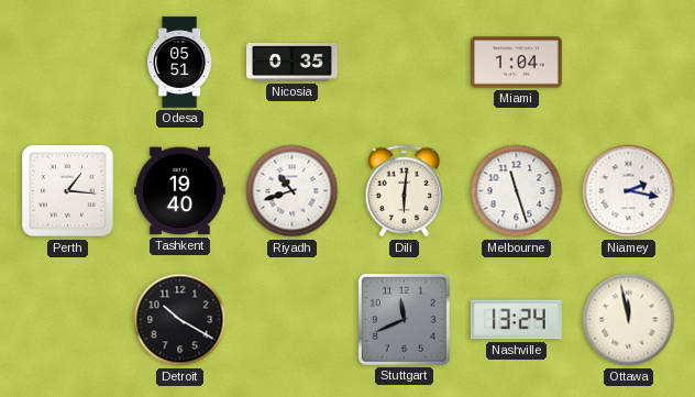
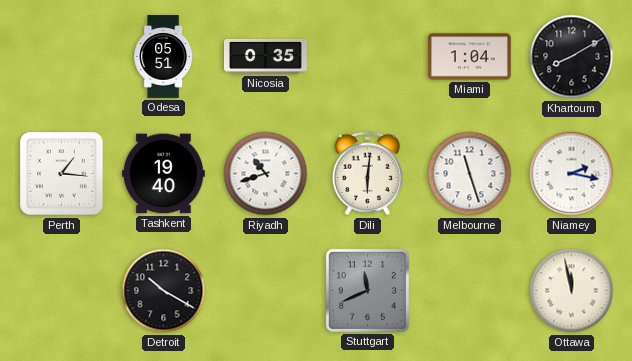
Khartoum: none -> 8:10 (572, 57)
Nashville: 13:24 -> none (516, 320)
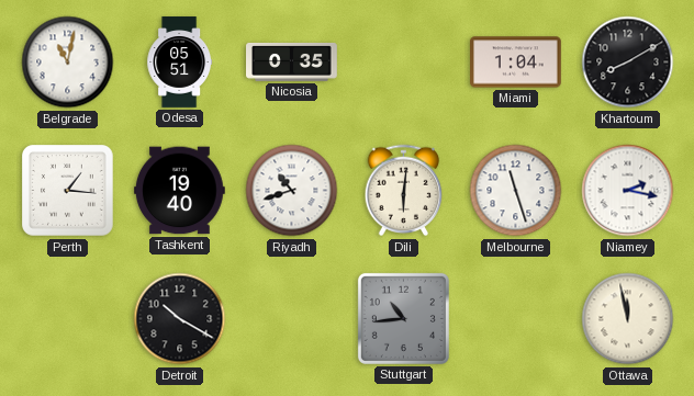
Belgrade: none -> 11:02 (68, 63)
Stuttgart: 11:41 -> 10:44 (403, 318)
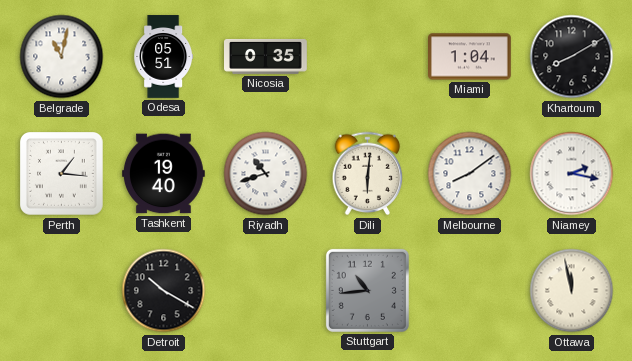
Melbourne: 11:27 -> 8:09 (470, 174)
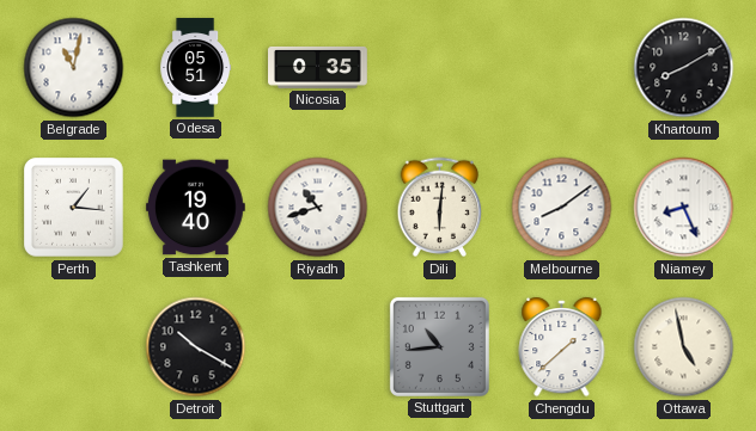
Miami: 1:04 -> none (470, 57)
Niamey: 2:17 -> 8:26 (684, 208)
Chengdu: none -> 1:38 (562, 347)
Ottawa: 11:58 -> 4:58 (684, 347)
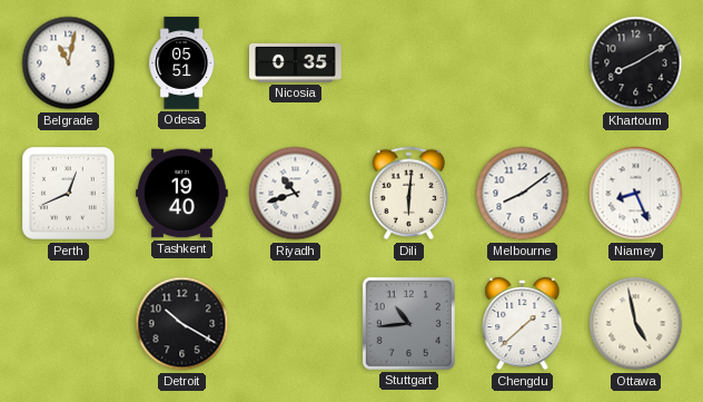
Perth: 1:16 -> 12:41 (69, 194)
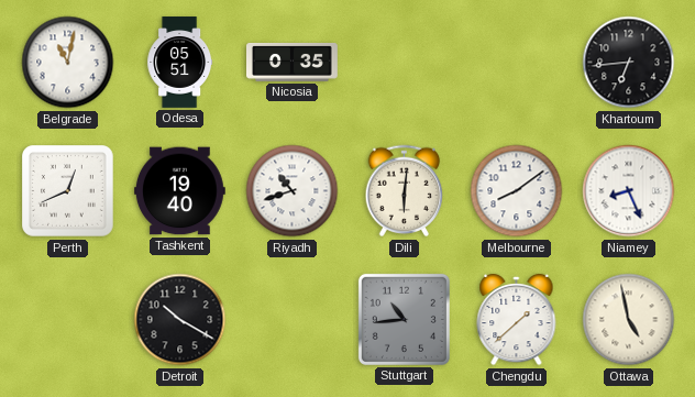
Khartoum: 8:10 -> 6:44 (629, 63)
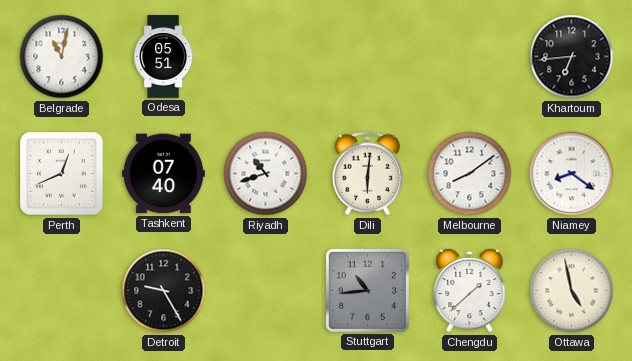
Nicosia: 0:35 -> none (293, 63)
Tashkent: 19:40 -> 07:40 (164, 174)
Niamey: 8:26 -> 8:21 (572, 174)
Detroit: 10:20 -> 9:25 (164, 291)
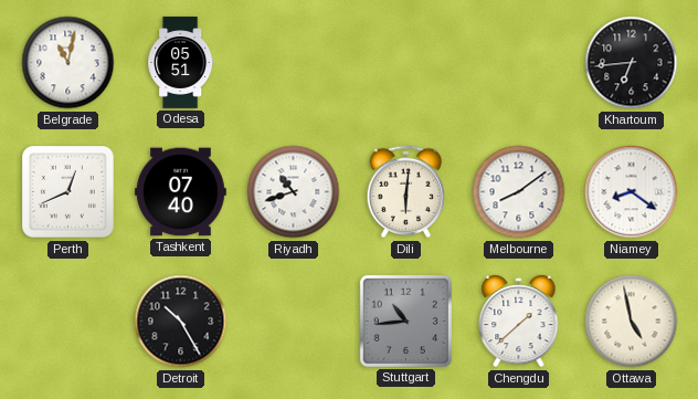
Detroit: 9:25 -> 10:25 (181, 322)
